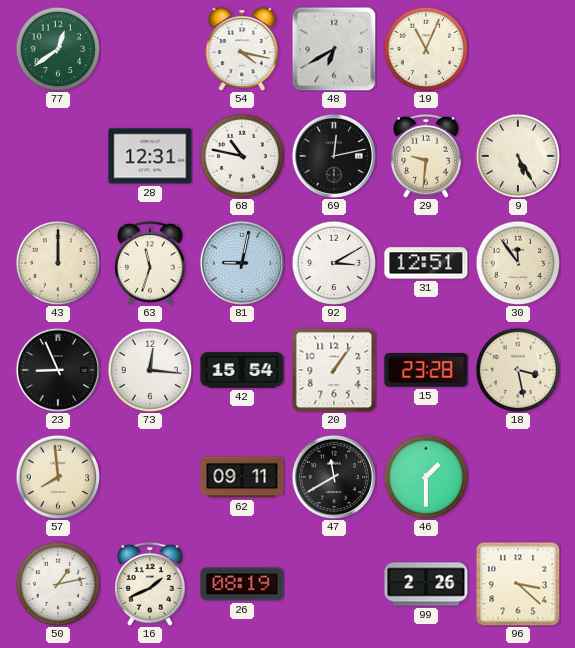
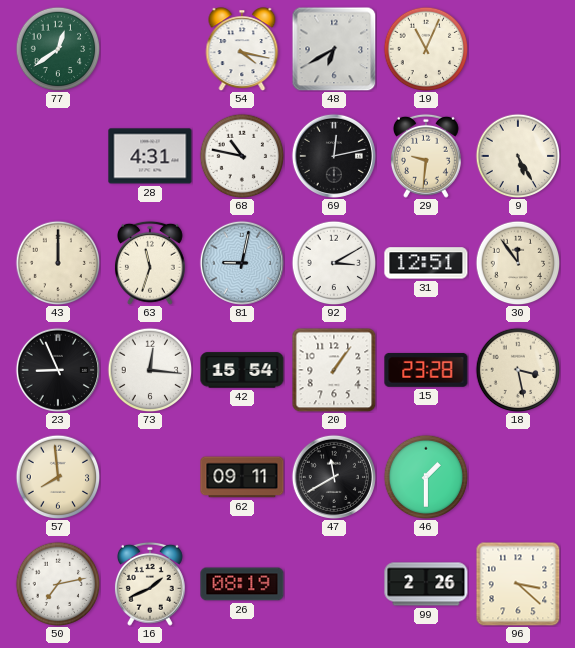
28: 12:31 -> 4:31 (150, 156)
50: 1:13 -> 7:13 (58, 584)
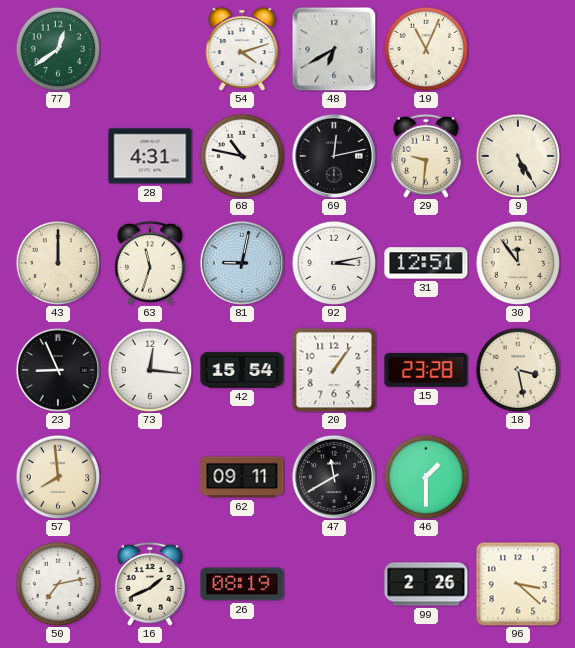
54: 4:17 -> 4:12 (242, 49)
92: 3:10 -> 3:13 (334, 263)
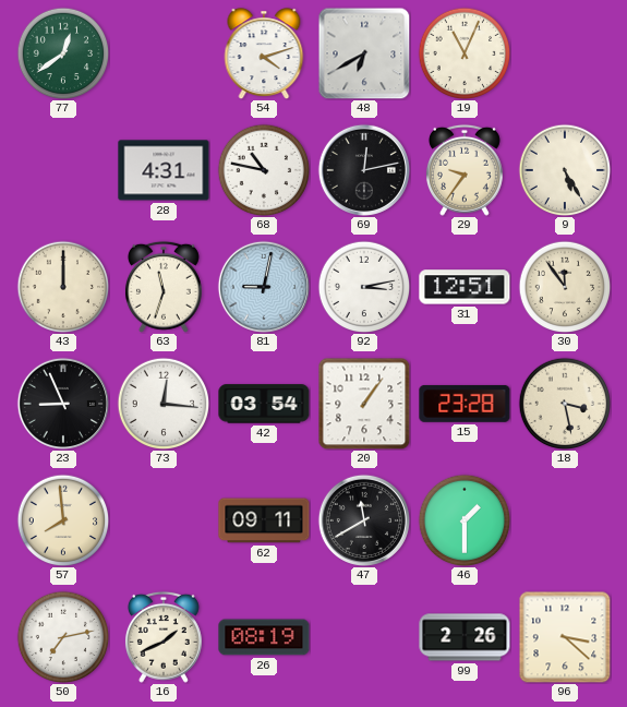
29: 9:31 -> 9:36 (465, 170)
42: 15:54 -> 03:54 (264, 404)
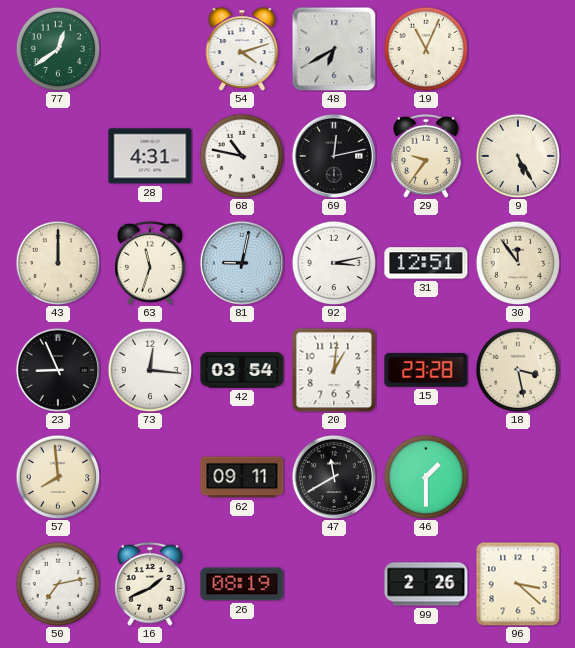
20: 1:06 -> 1:01 (334, 370)
